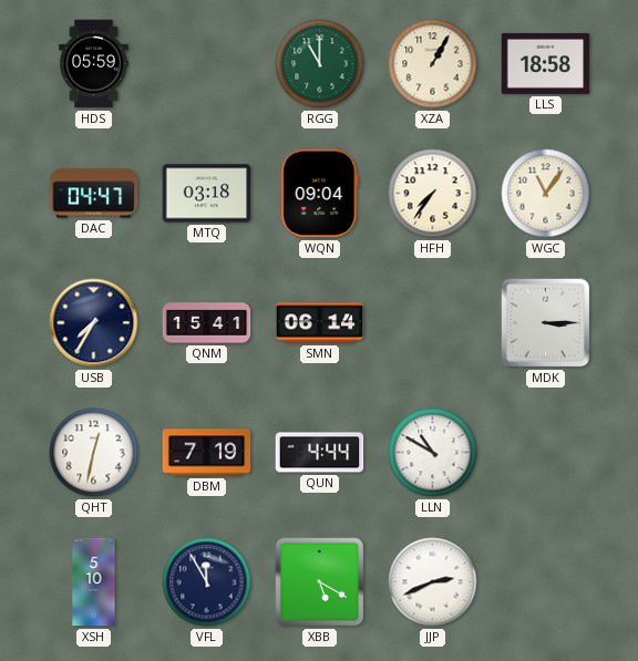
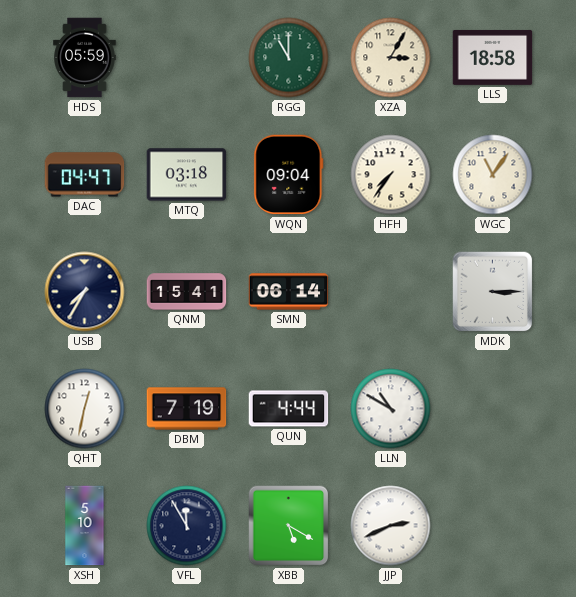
XZA: 1:05 -> 3:05 (391, 58)
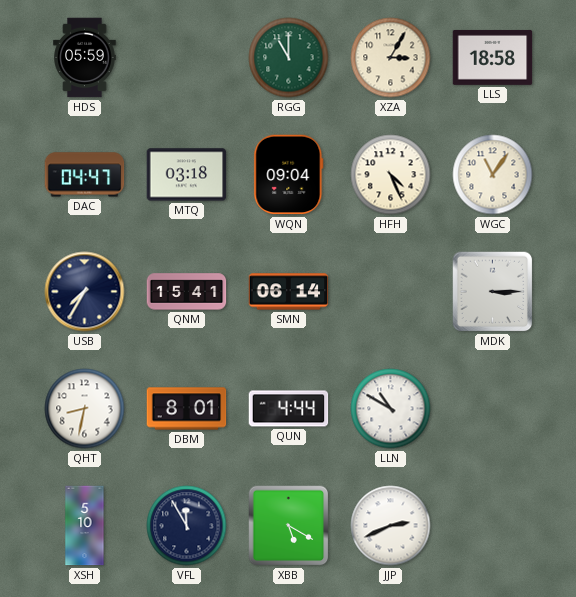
HFH: 7:36 -> 4:26 (391, 175)
QHT: 12:32 -> 8:32 (85, 409)
DBM: 7:19 -> 8:01 (187, 409)
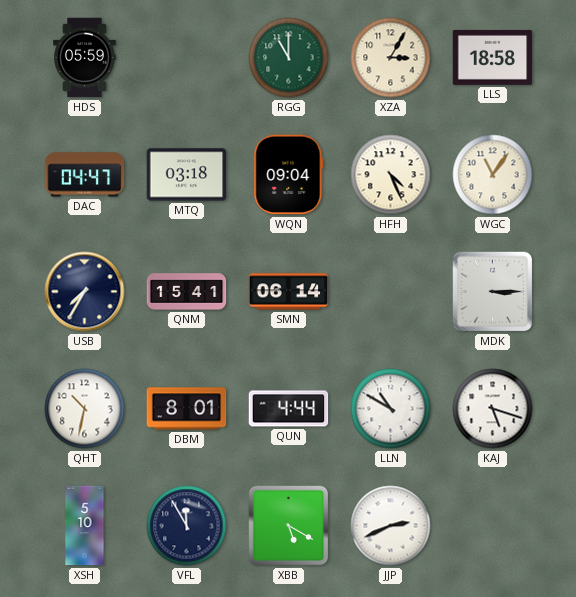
QHT: 8:32 -> 10:32 (85, 409)
KAJ: none -> 5:18 (493, 409)
